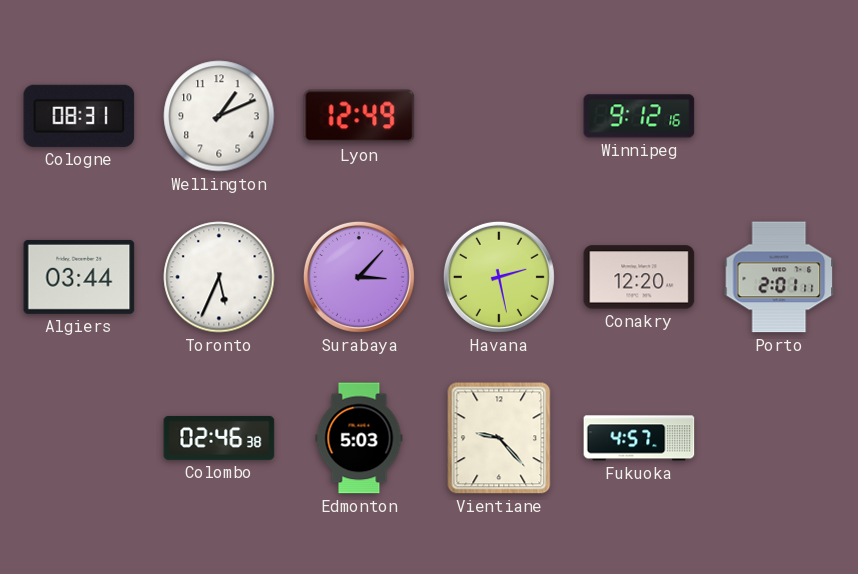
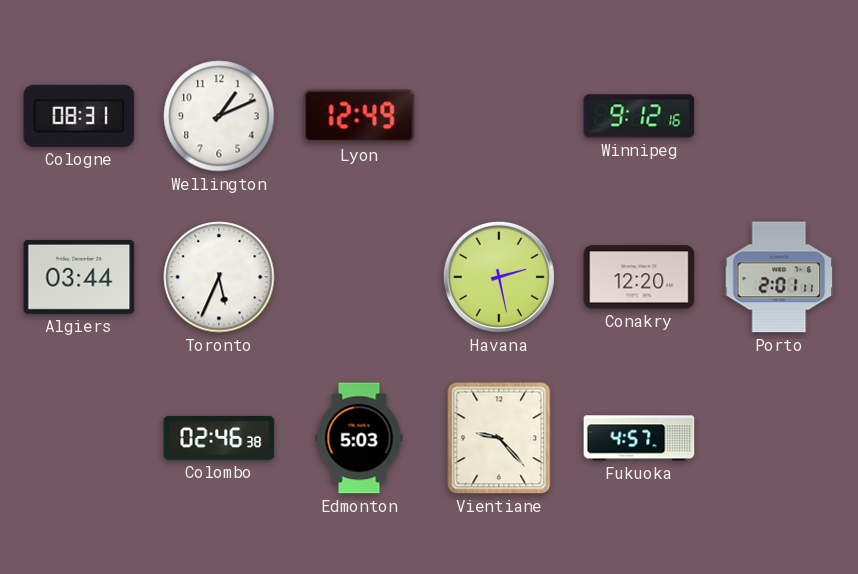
Surabaya: 3:07 -> none (359, 277)
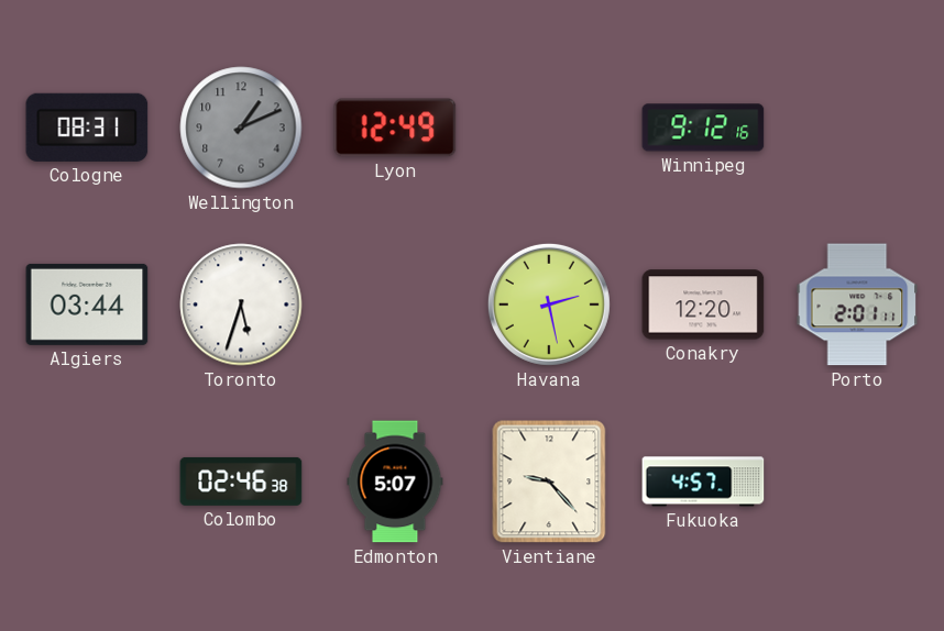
Wellington dial: white -> grey (241, 128)
Toronto: 5:34 -> 5:33 (241, 305)
Edmonton: 5:03 -> 5:07 (395, 481)
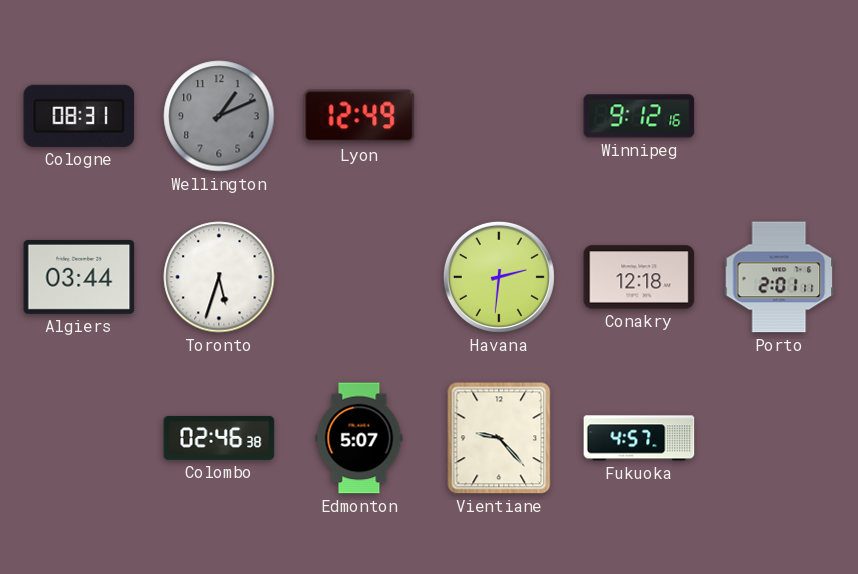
Havana: 2:28 -> 2:31 (499, 277)
Conakry: 12:20 -> 12:18 (639, 277)
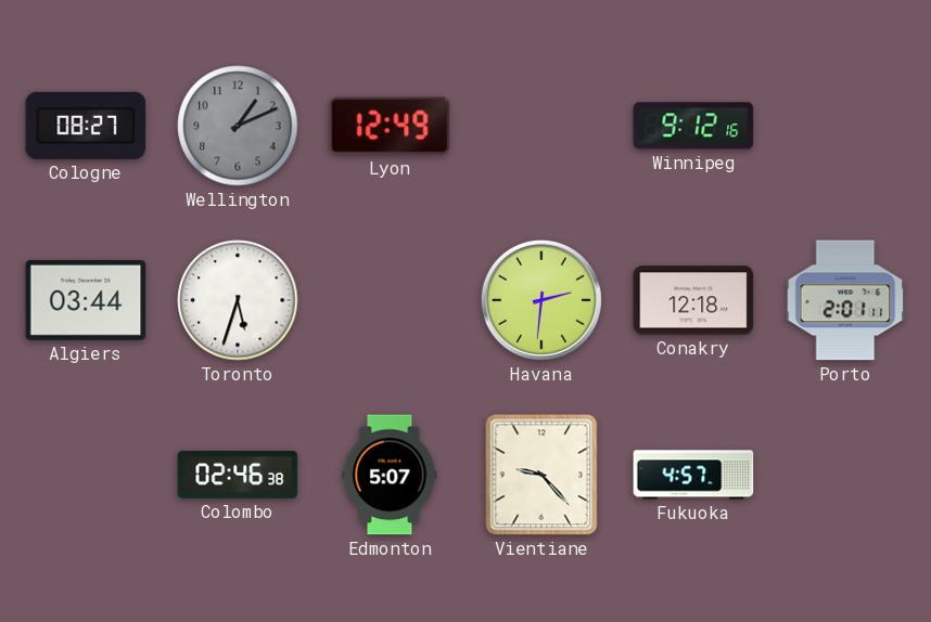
Cologne: 08:31 -> 08:27 (86, 126)
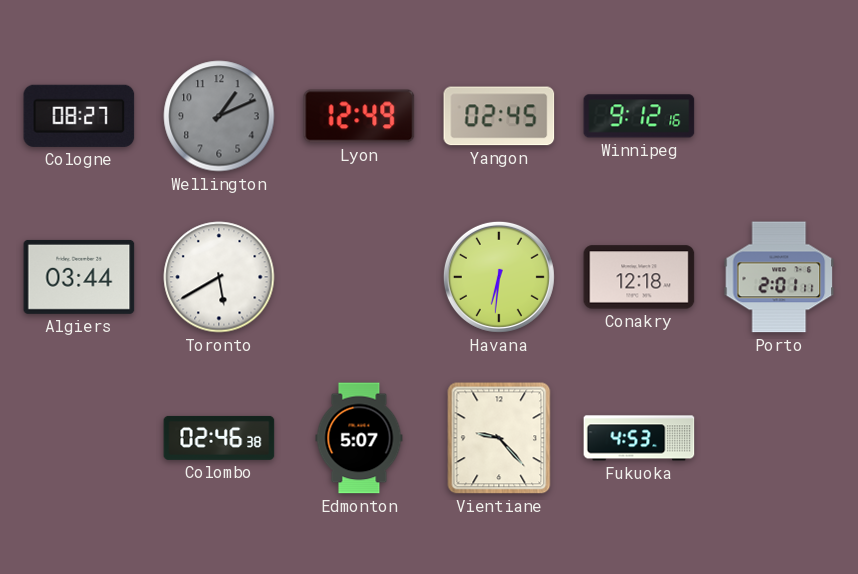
Yangon: none -> 02:45 (499, 116)
Toronto: 5:33 -> 5:40 (219, 277)
Havana: 2:31 -> 6:31 (499, 277)
Fukuoka: 4:57 -> 4:53 (639, 438)
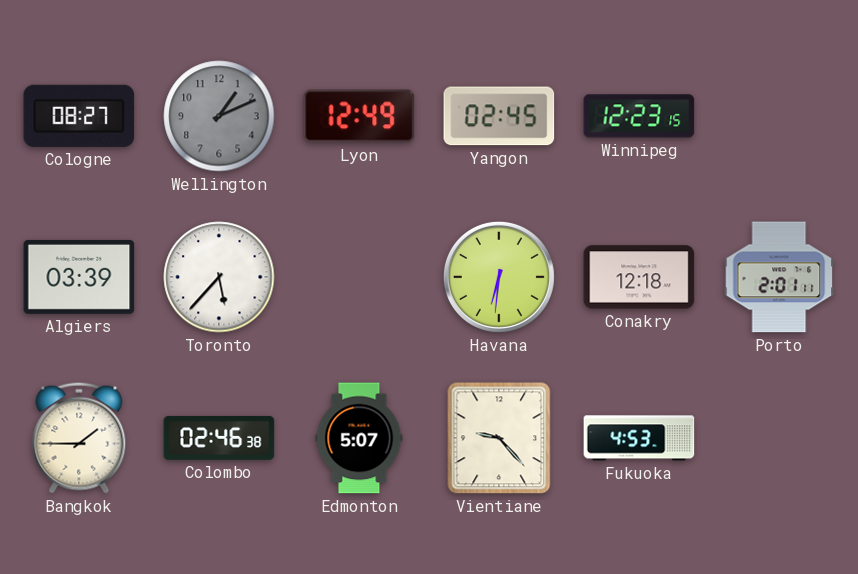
Winnipeg: 9:12 -> 12:23 (639, 116)
Algiers: 03:44 -> 03:39 (79, 277)
Toronto: 5:40 -> 5:37 (219, 277)
Bangkok: none -> 1:45 (79, 438)
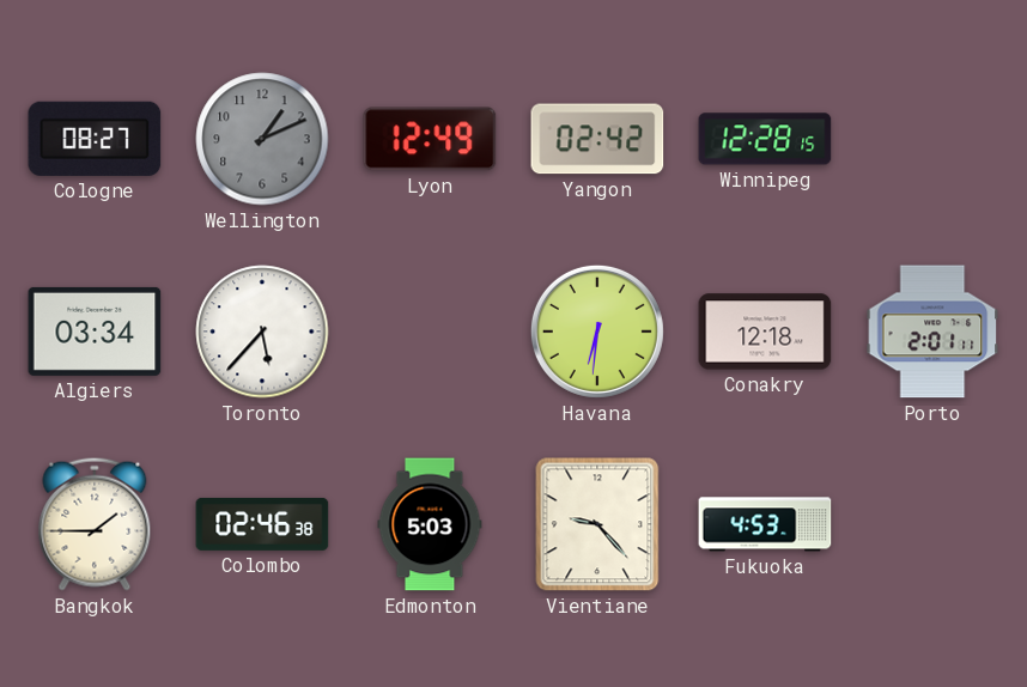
Yangon: 02:45 -> 02:42 (597, 139)
Winnipeg: 12:23 -> 12:28 (765, 139)
Algiers: 03:39 -> 03:34 (95, 332)
Edmonton: 5:07 -> 5:03 (430, 524)
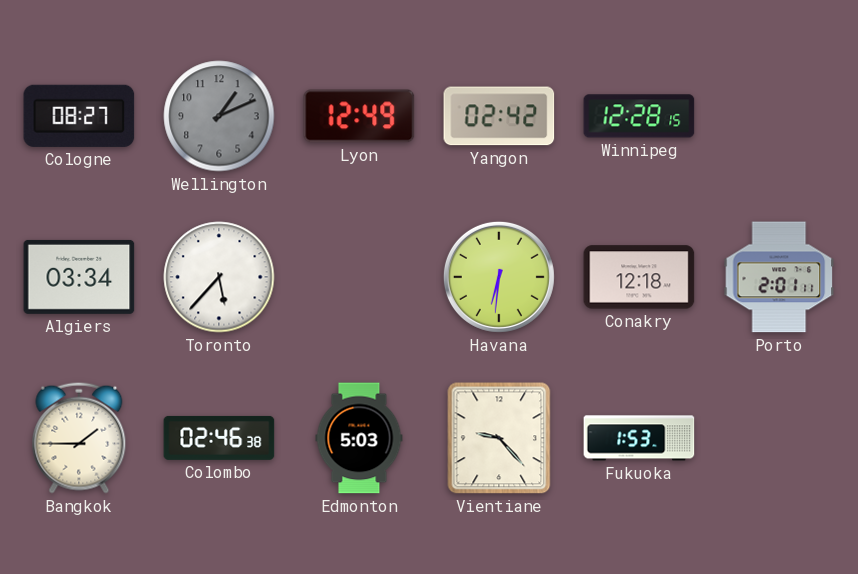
Fukuoka: 4:53 -> 1:53 (639, 438)
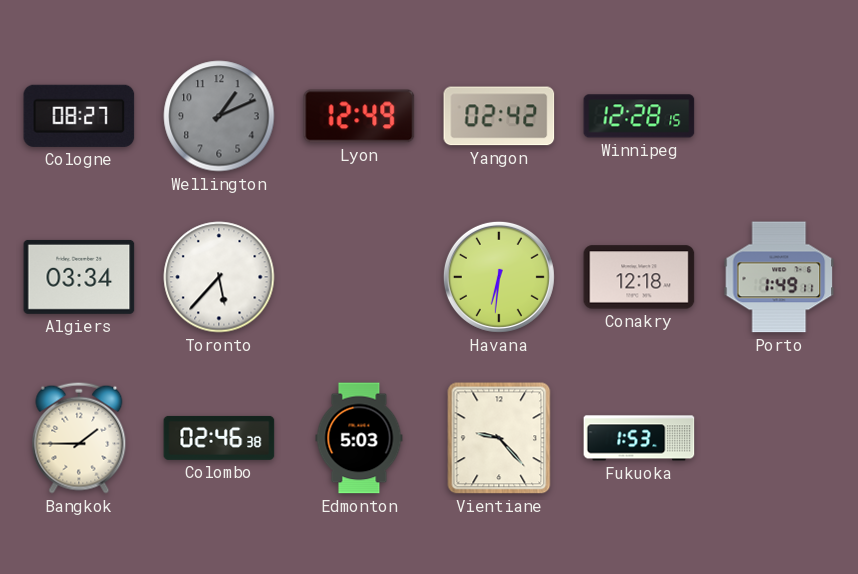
Porto: 2:01 -> 1:49 (779, 277)
